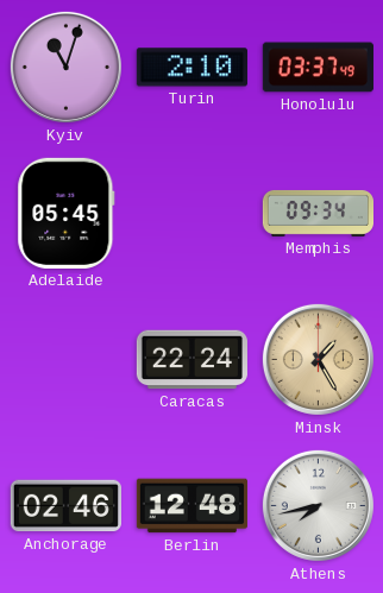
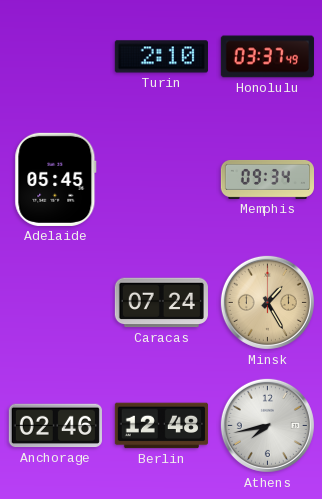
Kyiv: 11:03 -> none (65, 67)
Caracas: 22:24 -> 07:24 (161, 303)
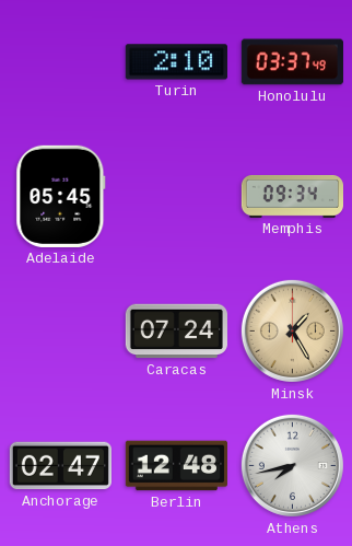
Anchorage: 02:46 -> 02:47 (60, 466)
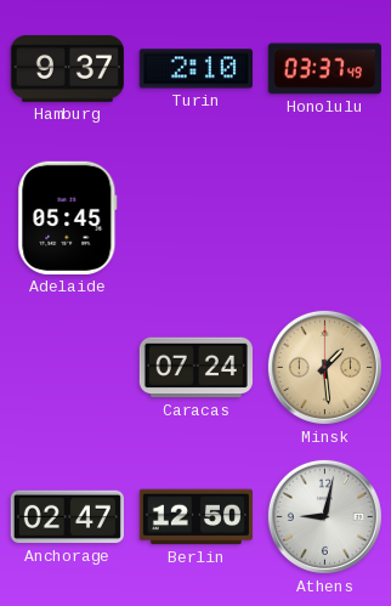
Hamburg: none -> 9:37 (67, 68)
Memphis: 09:34 -> none (292, 196)
Minsk: 1:25 -> 1:29 (324, 367)
Berlin: 12:48 -> 12:50 (195, 517)
Athens: 7:43 -> 9:02 (324, 516)
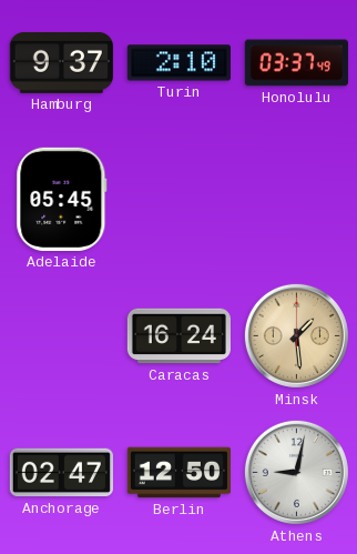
Caracas: 07:24 -> 16:24 (178, 336)
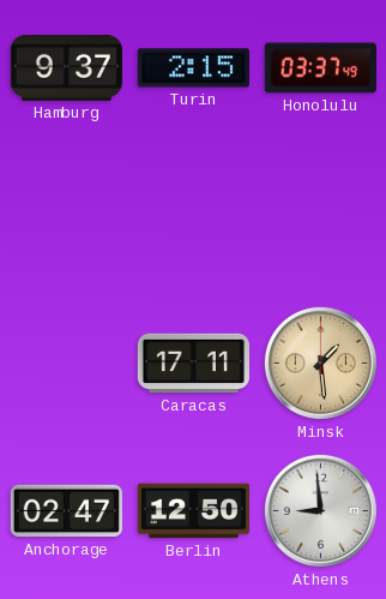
Turin: 2:10 -> 2:15 (193, 68)
Adelaide: 05:45 -> none (62, 199)
Caracas: 16:24 -> 17:11 (193, 364)
Athens: 9:02 -> 8:59 (320, 510)
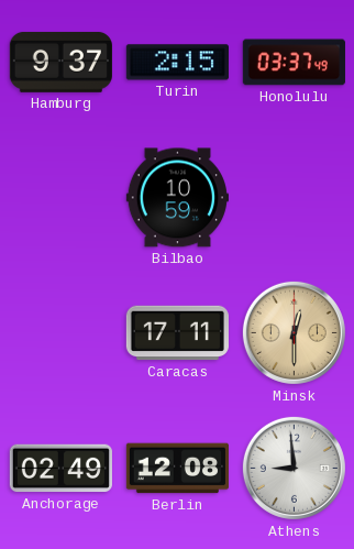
Bilbao: none -> 10:59 (177, 198)
Minsk: 1:29 -> 12:30 (294, 332)
Anchorage: 02:47 -> 02:49 (60, 469)
Berlin: 12:50 -> 12:08 (177, 469)
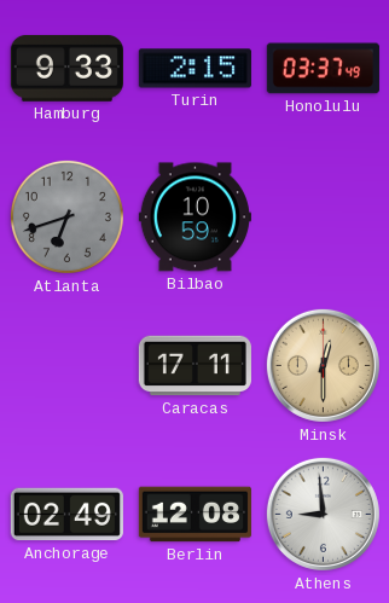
Hamburg: 9:37 -> 9:33 (66, 68)
Atlanta: none -> 6:42 (66, 216)
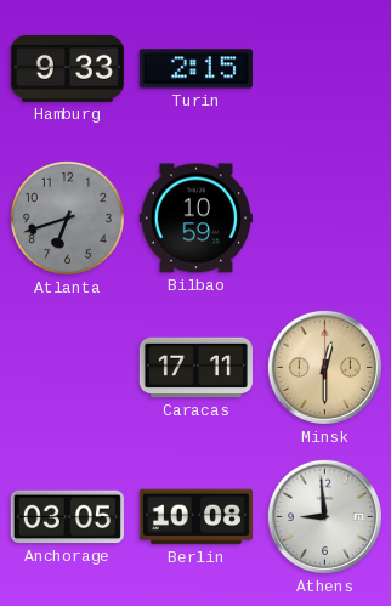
Honolulu: 03:37 -> none (323, 69)
Anchorage: 02:49 -> 03:05 (67, 517)
Berlin: 12:08 -> 10:08 (195, 517)
